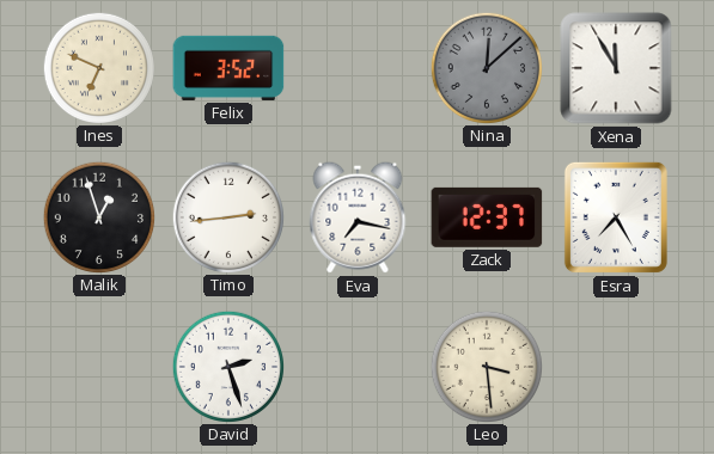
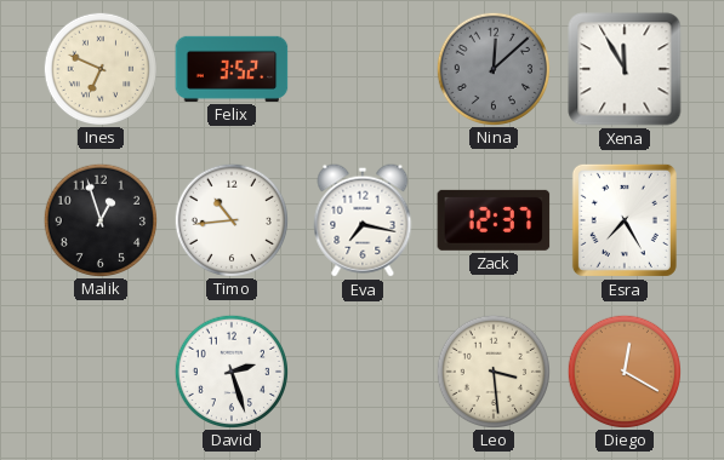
Timo: 2:44 -> 10:44 (230, 219)
Diego: none -> 12:20 (623, 370)
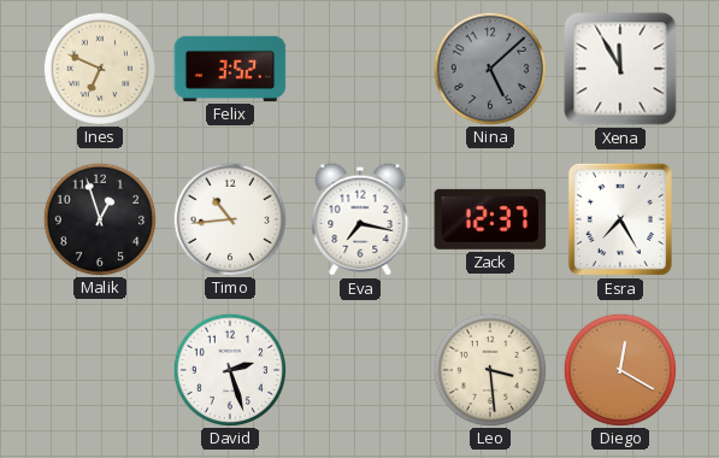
Nina: 12:08 -> 5:08 (489, 67)
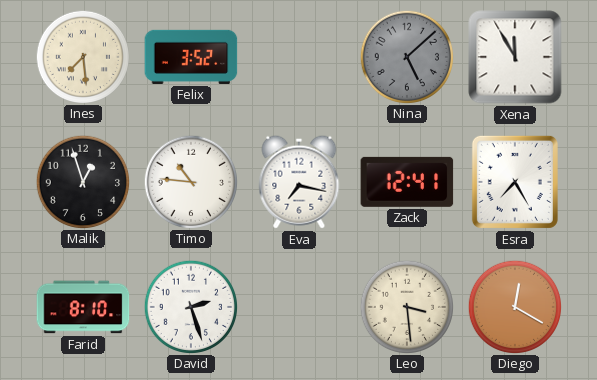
Ines: 6:49 -> 7:29 (82, 56)
Timo: 10:44 -> 10:46 (190, 181)
Zack: 12:37 -> 12:41 (407, 182)
Farid: none -> 8:10 (83, 307)
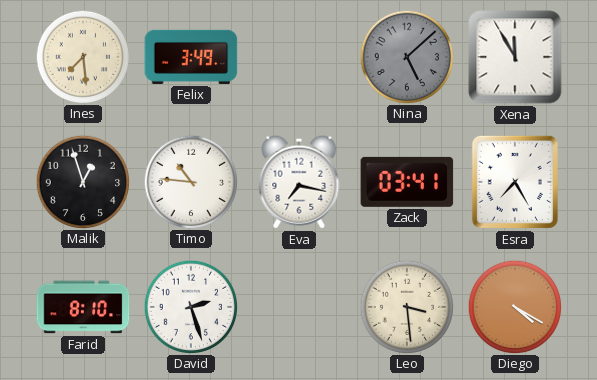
Felix: 3:52 -> 3:49 (191, 57)
Zack: 12:41 -> 03:41 (407, 182)
Diego: 12:20 -> 4:20 (514, 306)
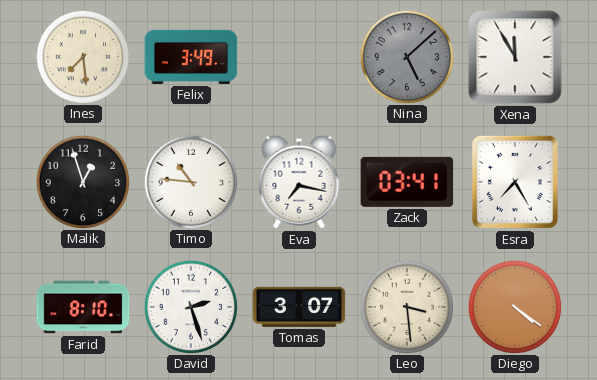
Tomas: none -> 3:07 (299, 307)
Diego: 4:20 -> 4:21 (514, 306)
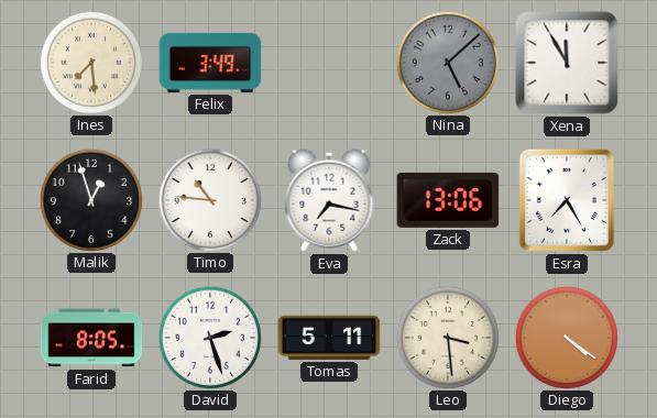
Zack: 03:41 -> 13:06 (448, 200)
Farid: 8:10 -> 8:05 (91, 338)
Tomas: 3:07 -> 5:11 (329, 338)
